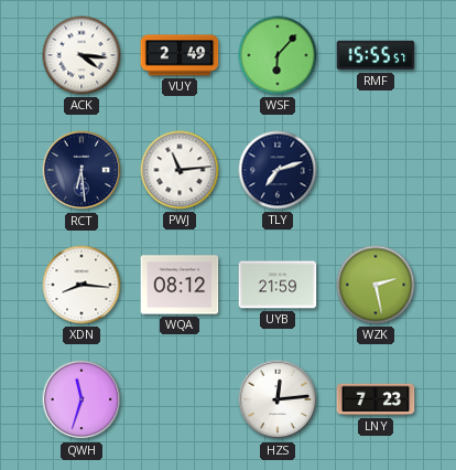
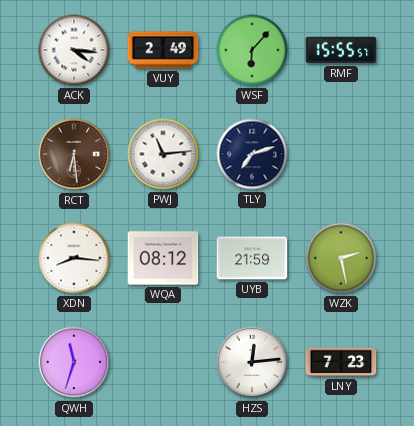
RCT dial: navy -> brown (74, 154)
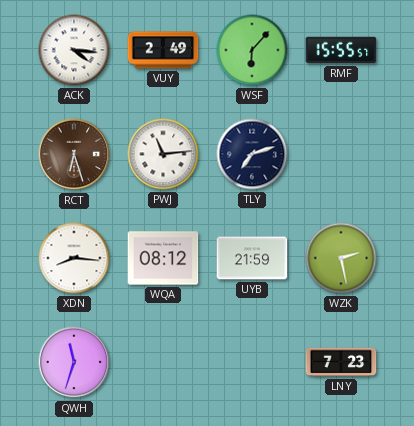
RCT: 6:29 -> 6:27 (74, 154)
HZS: 12:14 -> none (252, 362)
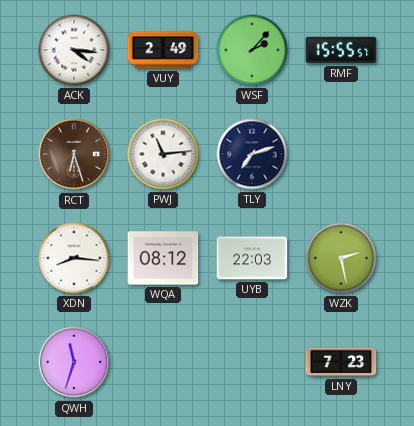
WSF: 6:07 -> 2:07 (252, 50)
UYB: 21:59 -> 22:03 (252, 258)
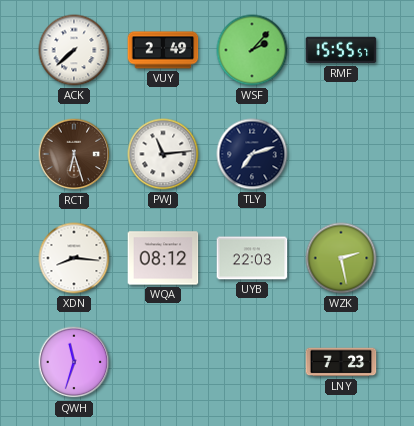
ACK: 4:16 -> 7:38 (74, 50)
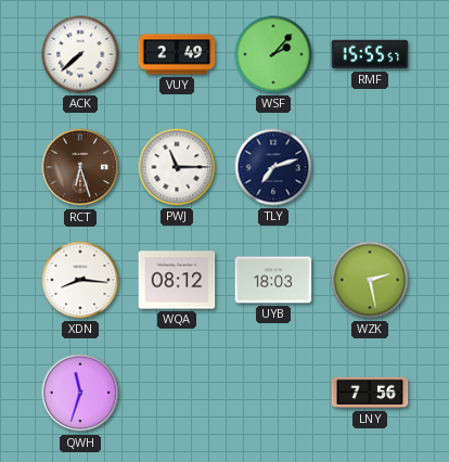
PWJ: 11:14 -> 11:15 (177, 167)
UYB: 22:03 -> 18:03 (273, 280)
LNY: 7:23 -> 7:56 (370, 393)
